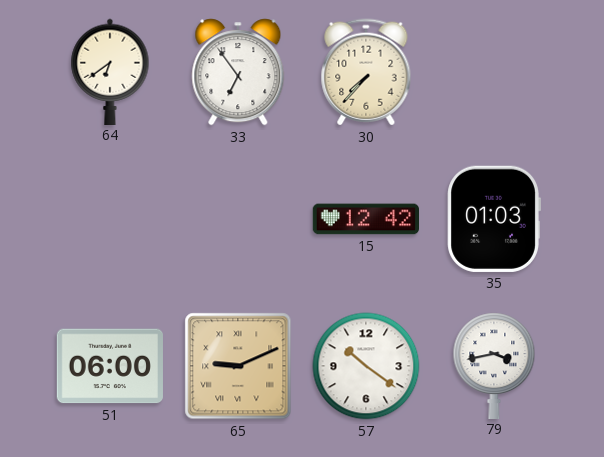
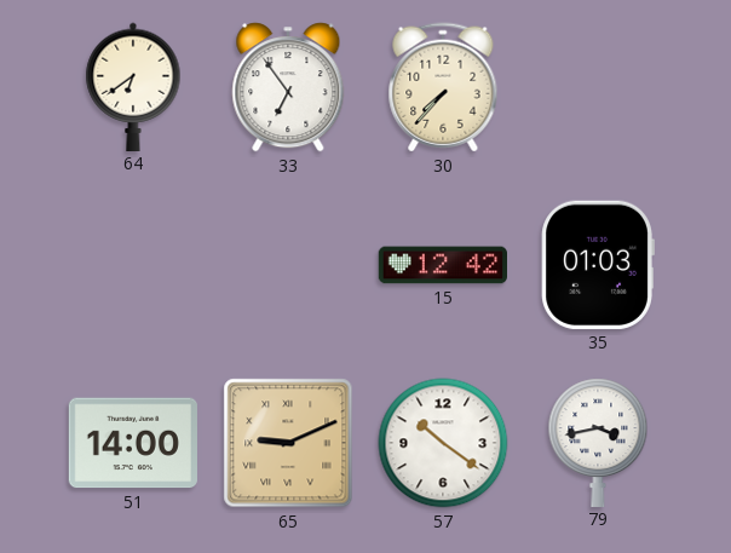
51: 06:00 -> 14:00 (133, 443)
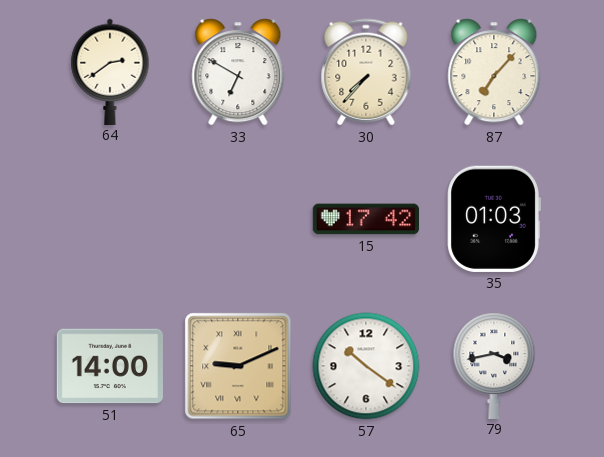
64: 6:39 -> 2:39 (110, 71)
33: 6:54 -> 6:50 (238, 72)
87: none -> 7:07 (494, 72)
15: 12:42 -> 17:42 (365, 219)
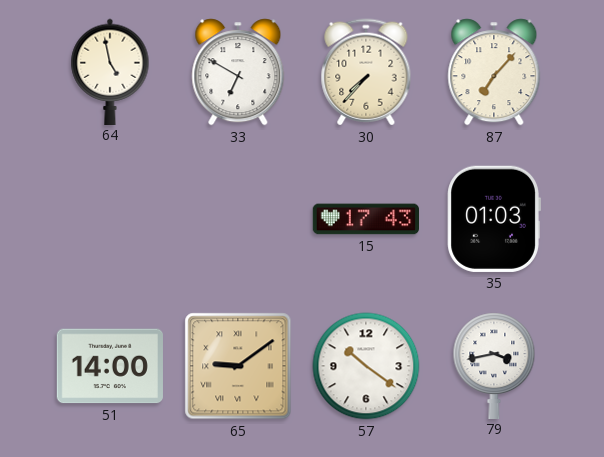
64: 2:39 -> 4:58 (110, 71)
15: 17:42 -> 17:43 (365, 219)
65: 9:11 -> 9:09 (238, 366)
